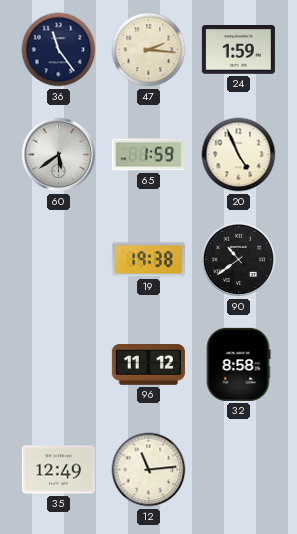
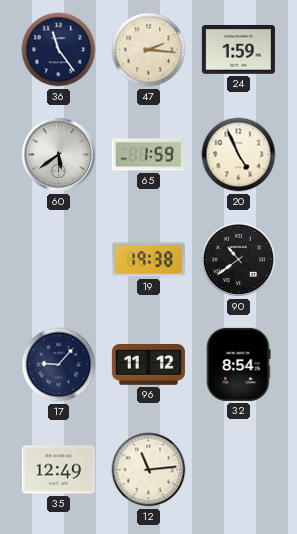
17: none -> 9:07 (59, 365)
32: 8:58 -> 8:54 (238, 364)
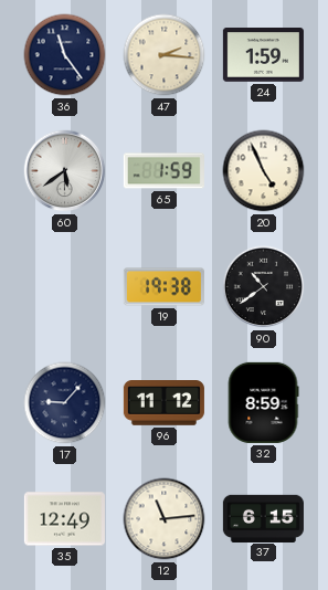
32: 8:54 -> 8:59 (263, 402)
37: none -> 6:15 (263, 518)
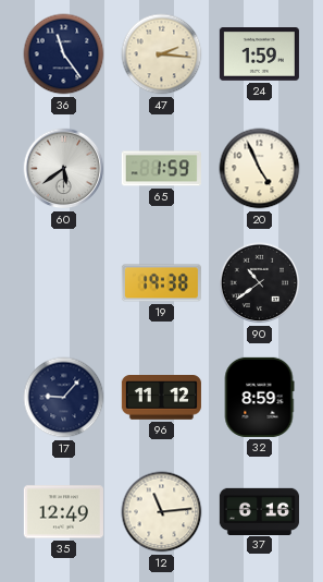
37: 6:15 -> 6:16 (259, 511)
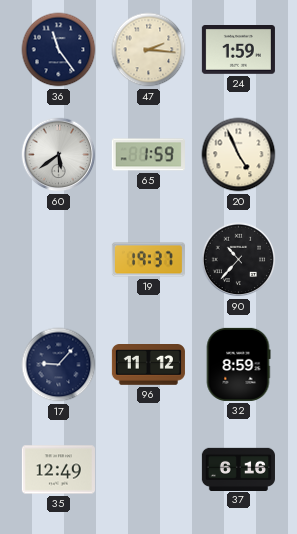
19: 19:38 -> 19:37 (148, 260)
90: 10:39 -> 10:37 (239, 260)
12: 11:14 -> none (162, 512)
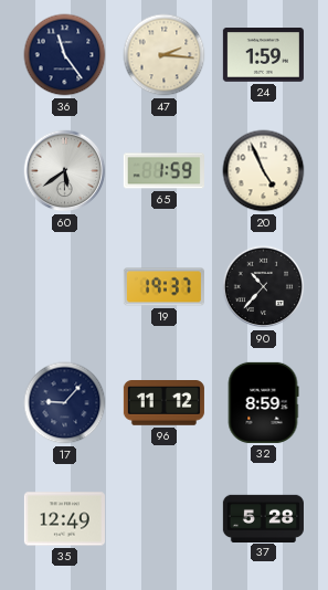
37: 6:16 -> 5:28 (263, 518)
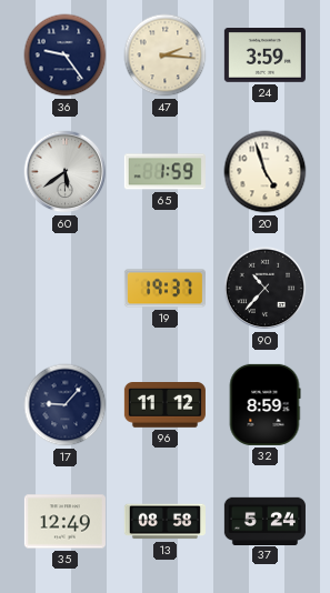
36: 11:24 -> 9:24 (66, 56)
24: 1:59 -> 3:59 (264, 56)
20: 4:56 -> 4:57 (266, 172)
13: none -> 08:58 (164, 522)
37: 5:28 -> 5:24 (264, 521)
